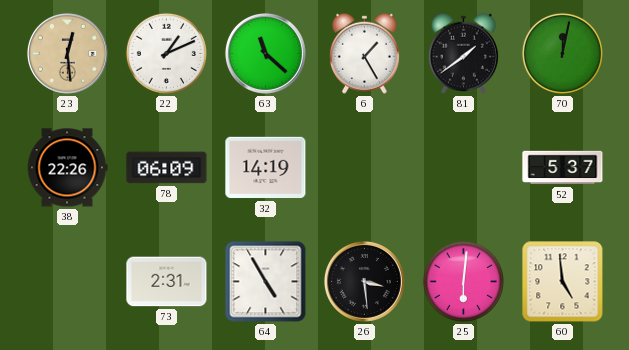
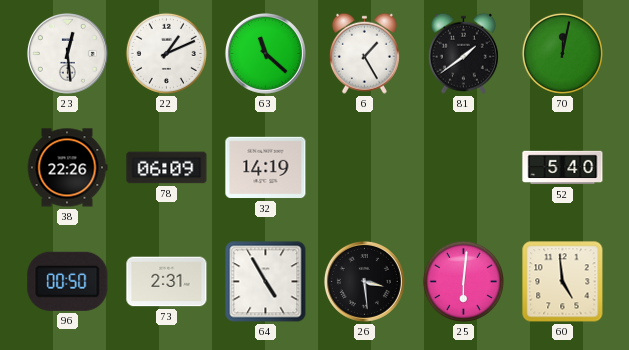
23 dial: champagne -> white (67, 53)
52: 5:37 -> 5:40 (563, 168)
96: none -> 00:50 (68, 281)
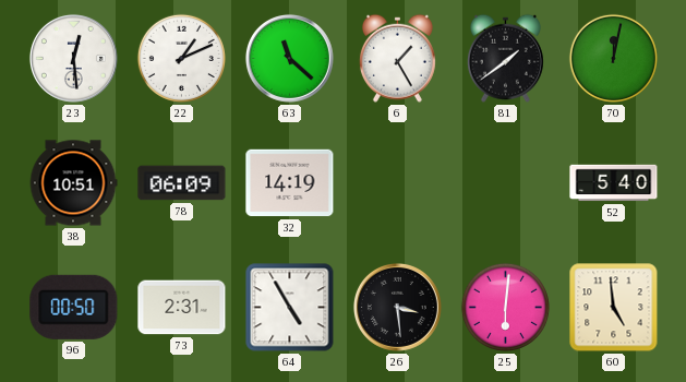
38: 22:26 -> 10:51 (73, 183)
